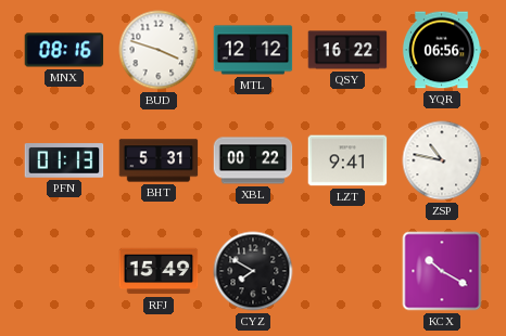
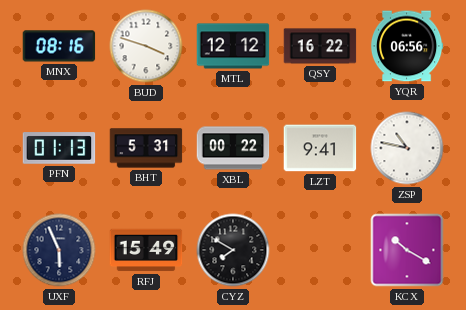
UXF: none -> 5:56 (59, 250)
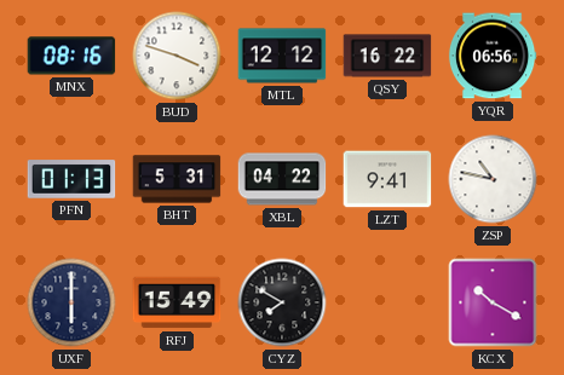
XBL: 00:22 -> 04:22 (282, 179)
UXF: 5:56 -> 6:00 (71, 302)
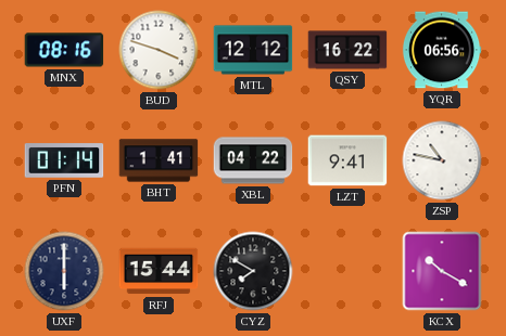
PFN: 01:13 -> 01:14 (64, 160)
BHT: 5:31 -> 1:41 (159, 160)
RFJ: 15:49 -> 15:44 (159, 271)
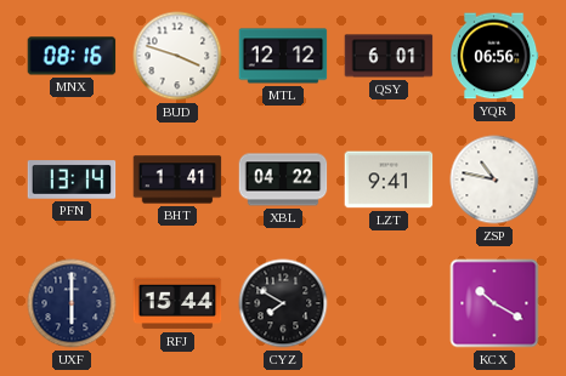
QSY: 16:22 -> 6:01 (389, 56)
PFN: 01:14 -> 13:14 (72, 180)
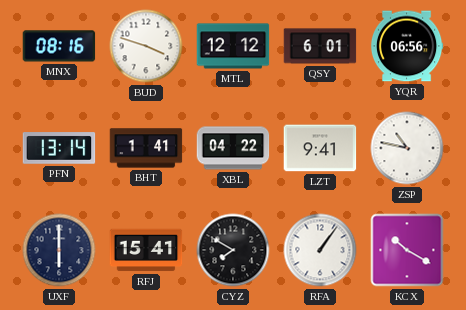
RFJ: 15:44 -> 15:41 (146, 250)
RFA: none -> 1:06 (320, 250)
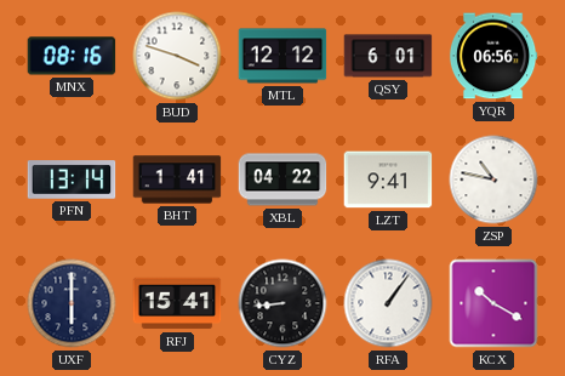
CYZ: 7:50 -> 8:44 (282, 303)
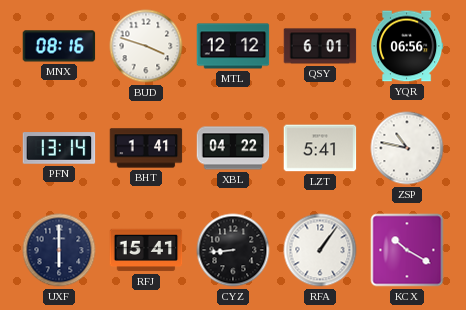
LZT: 9:41 -> 5:41 (320, 148)
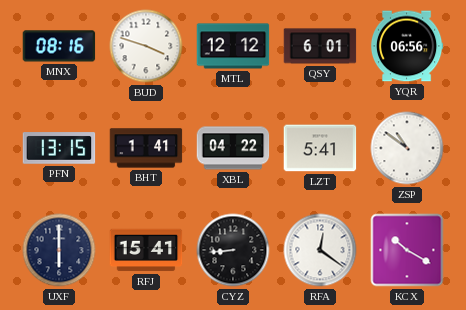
PFN: 13:14 -> 13:15 (59, 148)
ZSP: 10:47 -> 10:51 (407, 148)
RFA: 1:06 -> 12:21 (320, 250)
